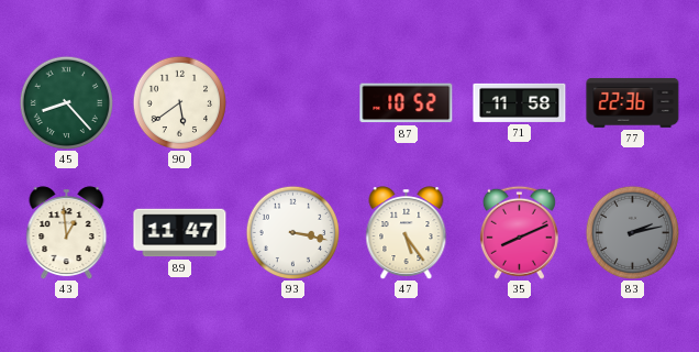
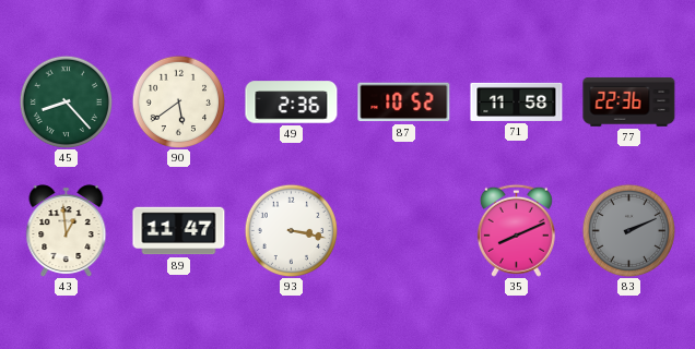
49: none -> 2:36 (292, 103)
47: 5:24 -> none (407, 233)
83: 2:13 -> 2:11 (628, 230)
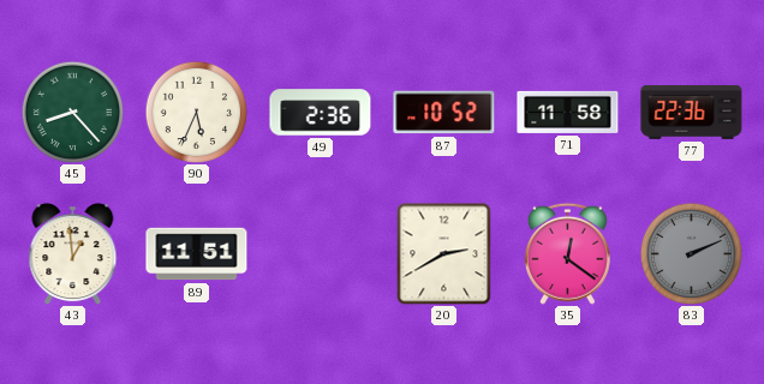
90: 5:39 -> 5:34 (196, 112)
89: 11:47 -> 11:51 (197, 254)
93: 3:17 -> none (291, 230)
20: none -> 2:40 (444, 253)
35: 8:11 -> 12:21 (567, 253)
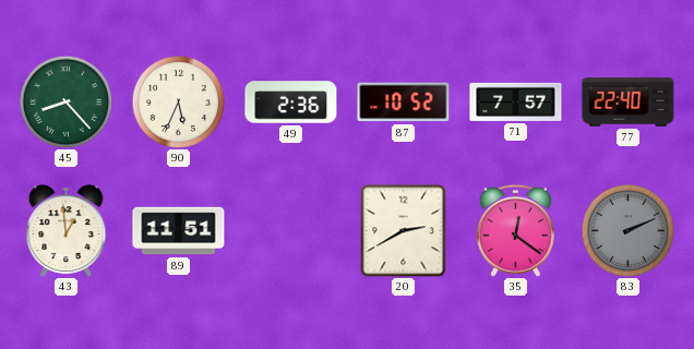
71: 11:58 -> 7:57 (516, 101)
77: 22:36 -> 22:40 (629, 101)
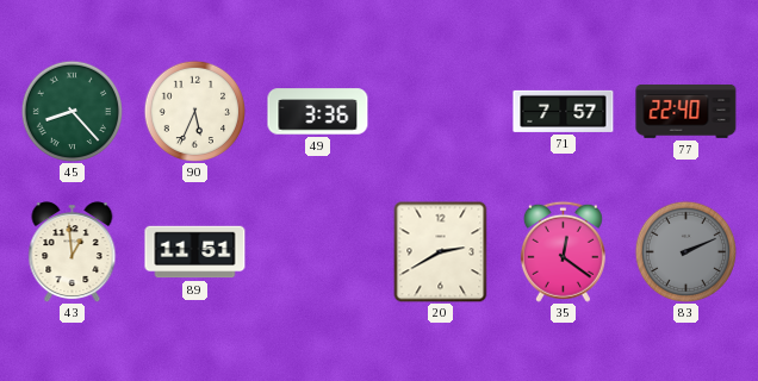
49: 2:36 -> 3:36 (318, 112)
87: 10:52 -> none (404, 103)
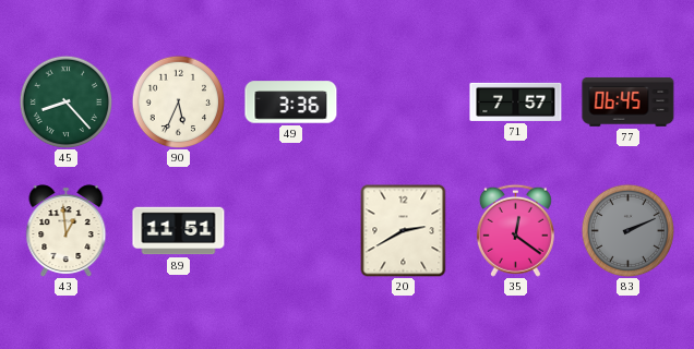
77: 22:40 -> 06:45 (629, 101)
